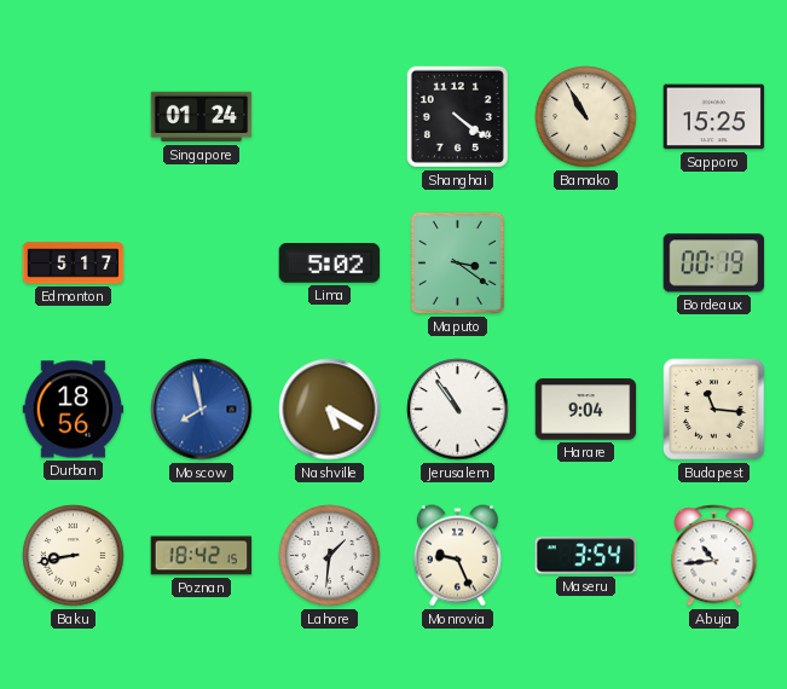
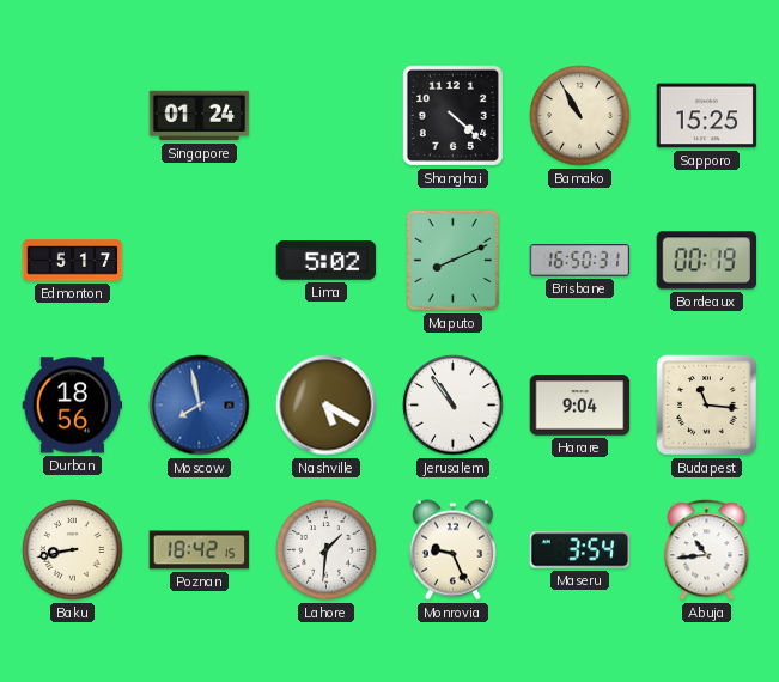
Shanghai: 4:21 -> 4:22 (452, 115)
Maputo: 3:21 -> 8:11 (452, 260)
Brisbane: none -> 16:50 (580, 261)
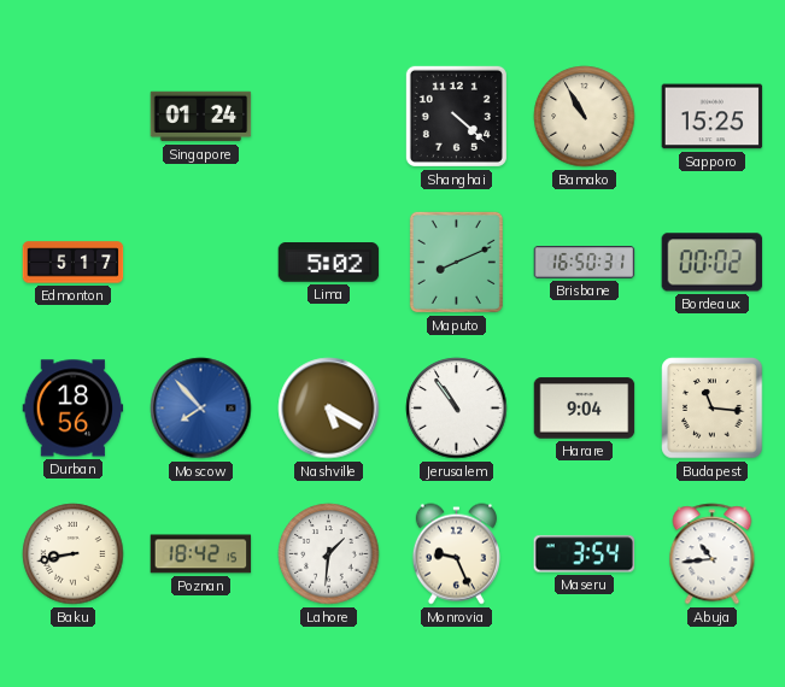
Bordeaux: 00:19 -> 00:02 (713, 263)
Moscow: 7:58 -> 7:53 (201, 409)
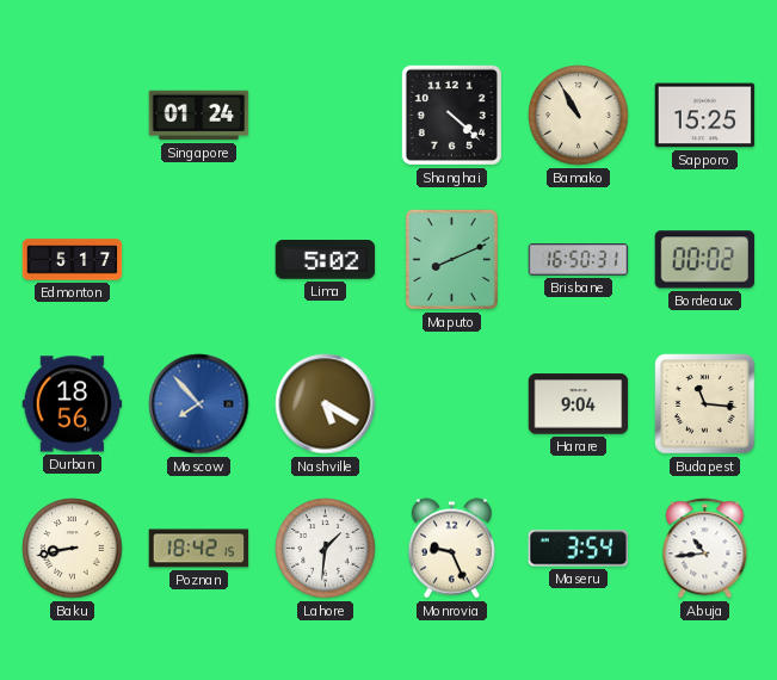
Jerusalem: 10:54 -> none (457, 409)
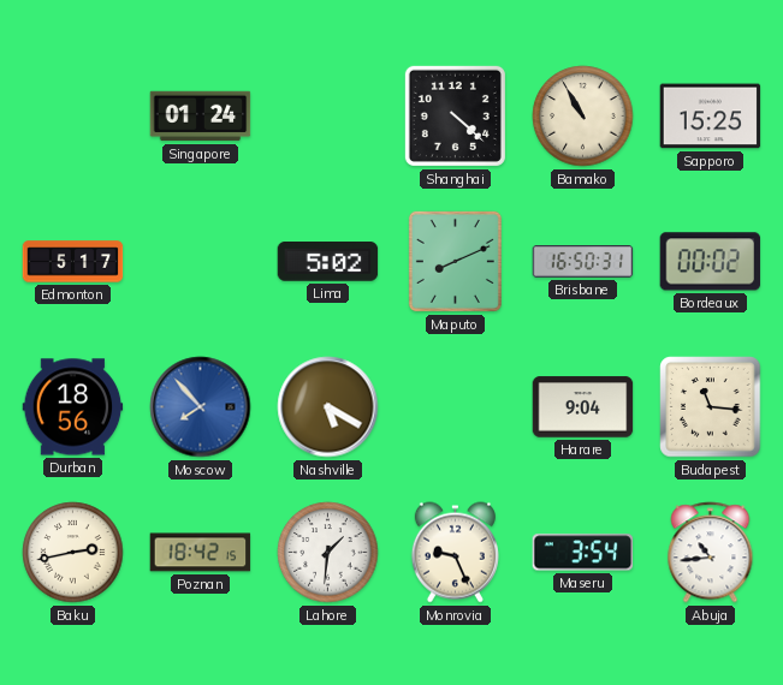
Baku: 8:43 -> 2:43 (73, 553)
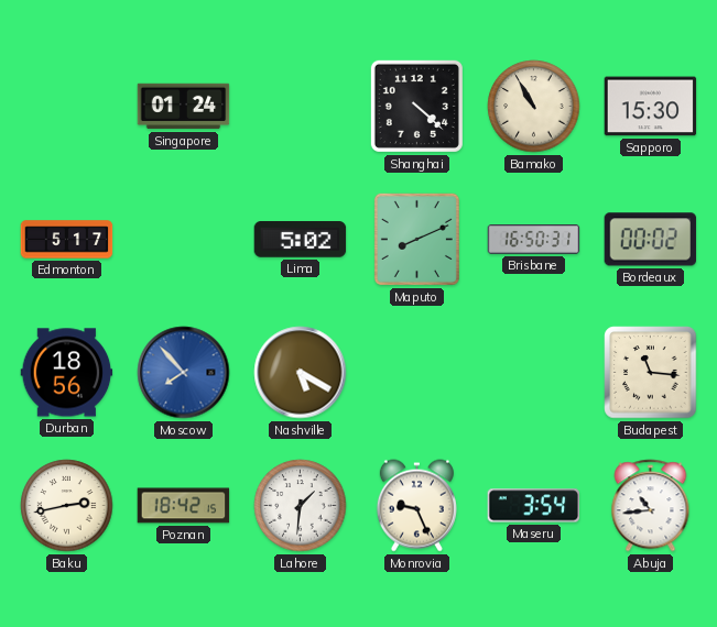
Sapporo: 15:25 -> 15:30 (651, 107)
Harare: 9:04 -> none (583, 407)
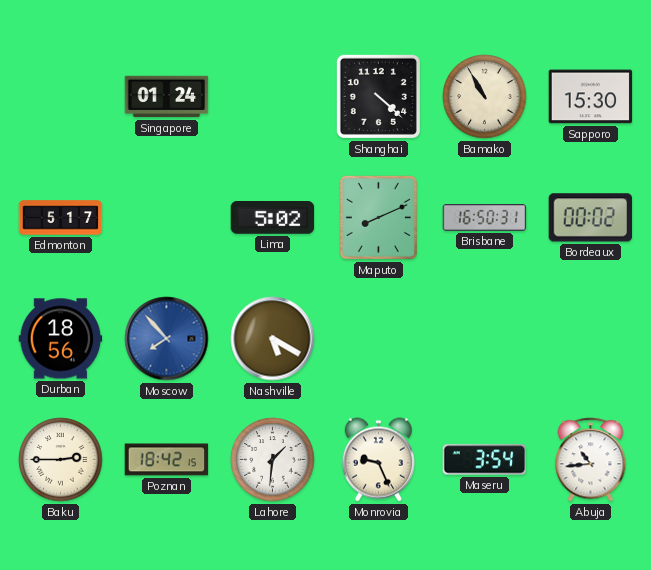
Budapest: 11:16 -> none (651, 373)
Baku: 2:43 -> 2:45 (61, 460)
